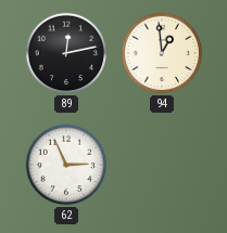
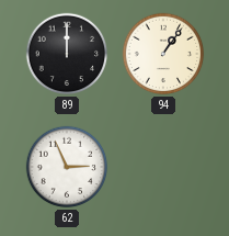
89: 12:13 -> 12:00 (67, 54)
94: 12:59 -> 1:06 (163, 54)
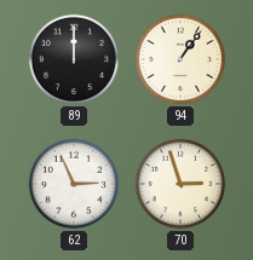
70: none -> 2:57 (180, 184)
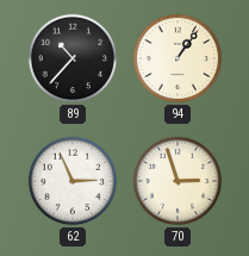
89: 12:00 -> 10:37 (73, 58)
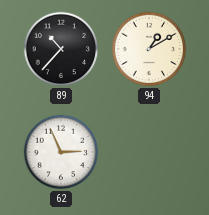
94: 1:06 -> 1:10 (149, 49)
70: 2:57 -> none (178, 181)
